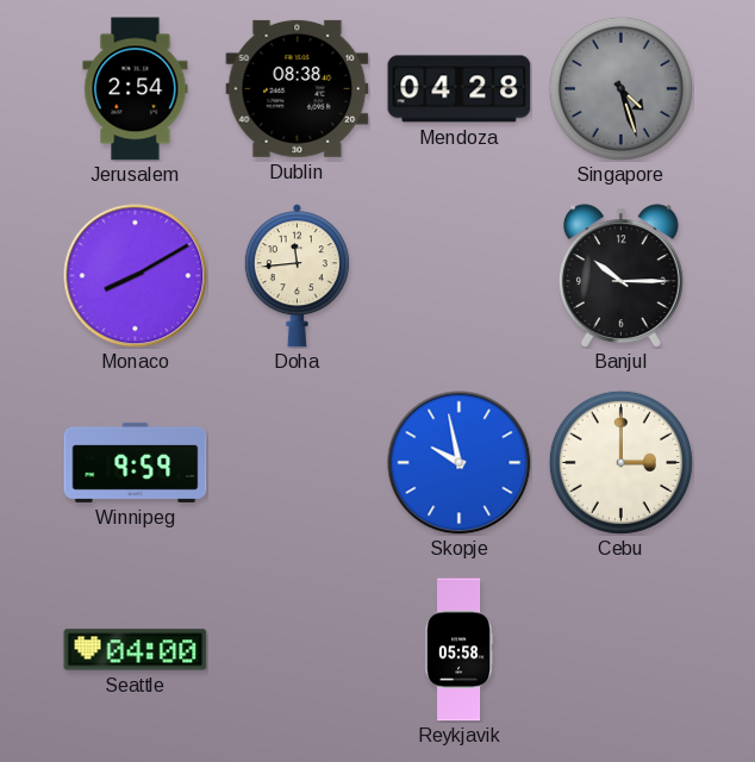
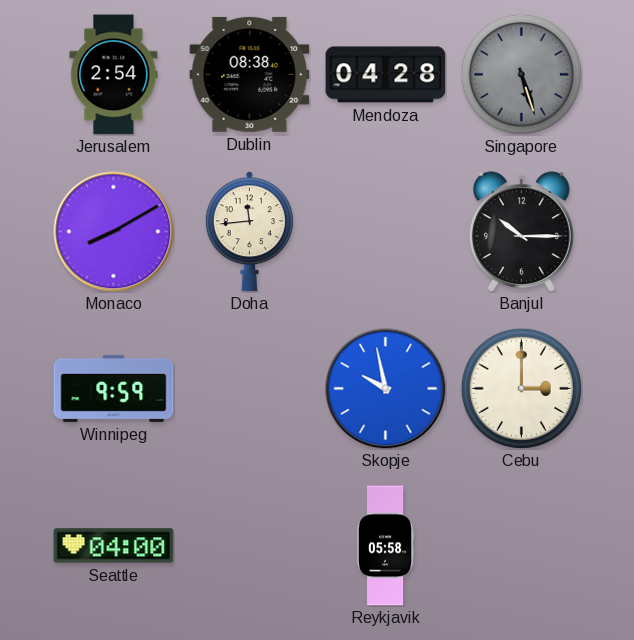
Singapore: 4:27 -> 5:27 (521, 74)
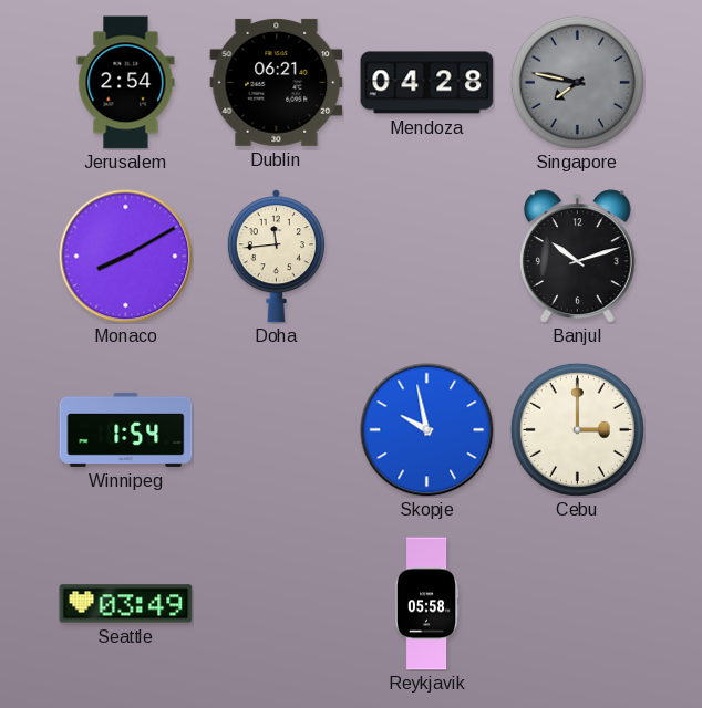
Dublin: 08:38 -> 06:21 (277, 82)
Singapore: 5:27 -> 7:47 (577, 82)
Banjul: 10:15 -> 10:12 (577, 257)
Winnipeg: 9:59 -> 1:54 (126, 429)
Seattle: 04:00 -> 03:49 (126, 604)
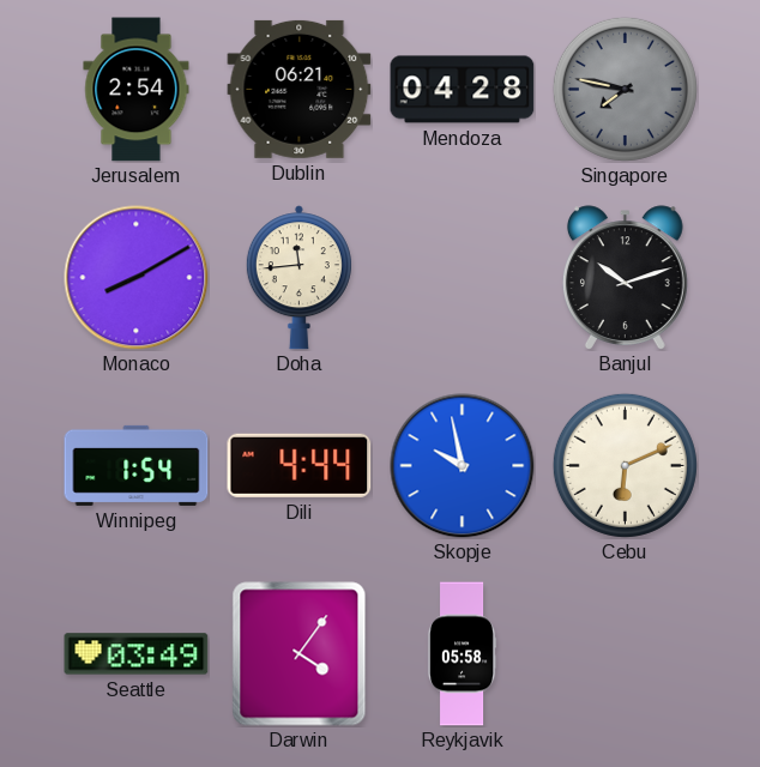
Dili: none -> 4:44 (300, 465)
Cebu: 3:00 -> 6:11 (625, 465)
Darwin: none -> 4:06 (300, 654)
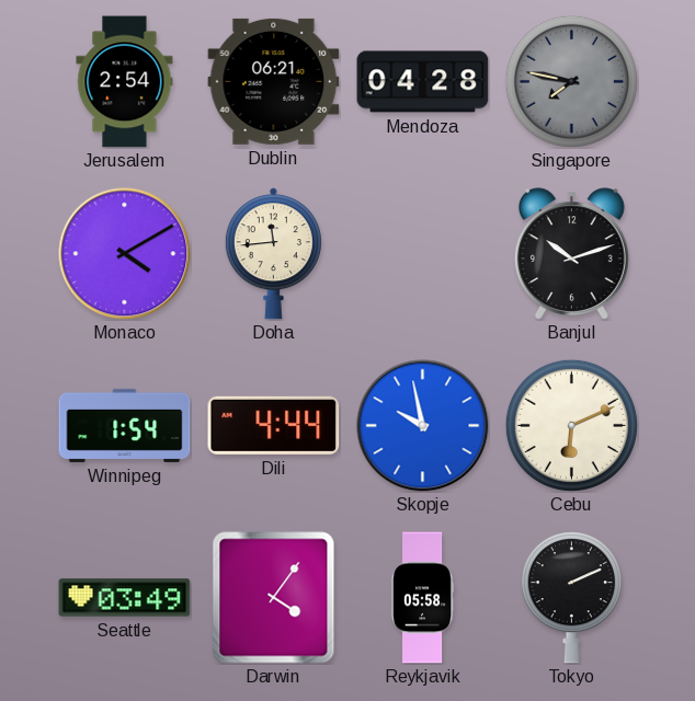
Monaco: 8:10 -> 4:10 (125, 254)
Tokyo: none -> 2:11 (571, 598)
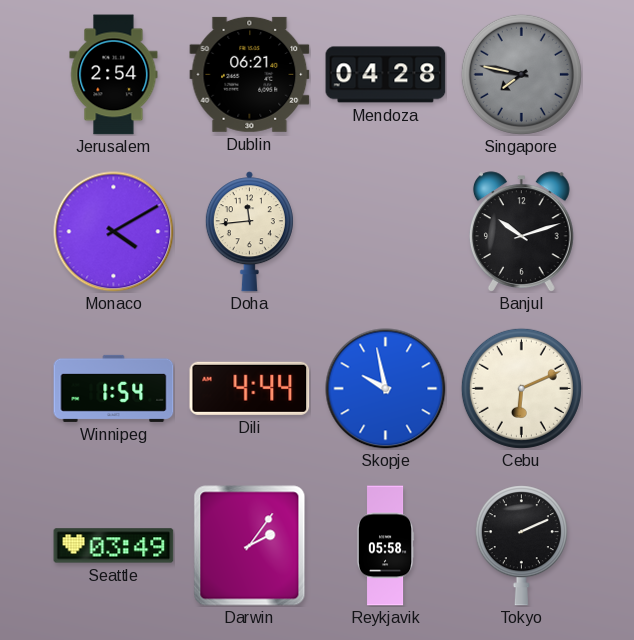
Darwin: 4:06 -> 2:06 (250, 546)
